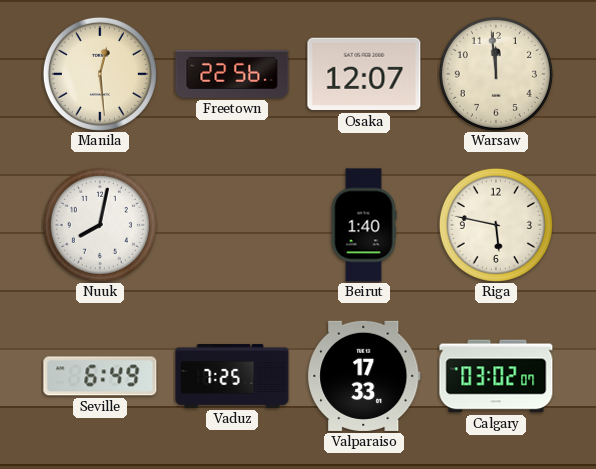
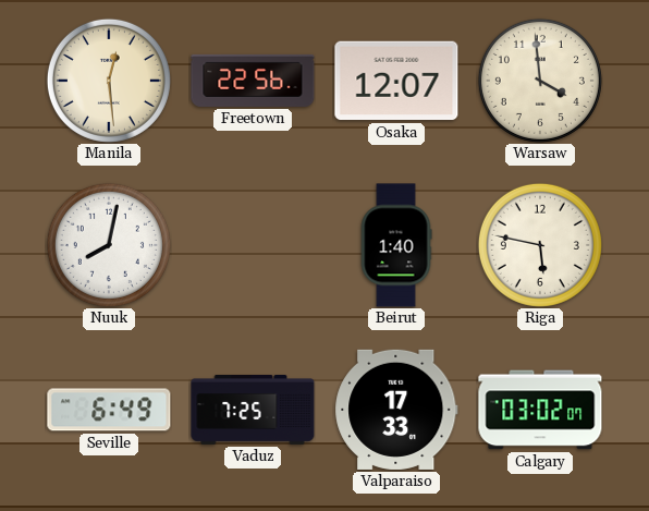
Warsaw: 11:59 -> 3:59 (540, 81)
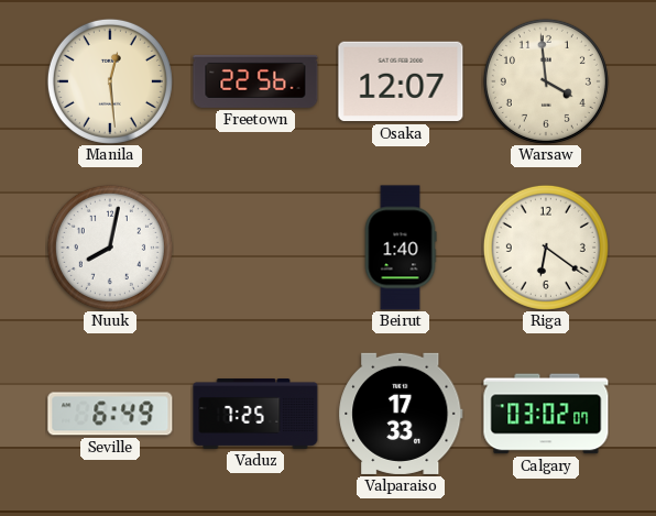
Riga: 5:47 -> 6:21 (546, 248)
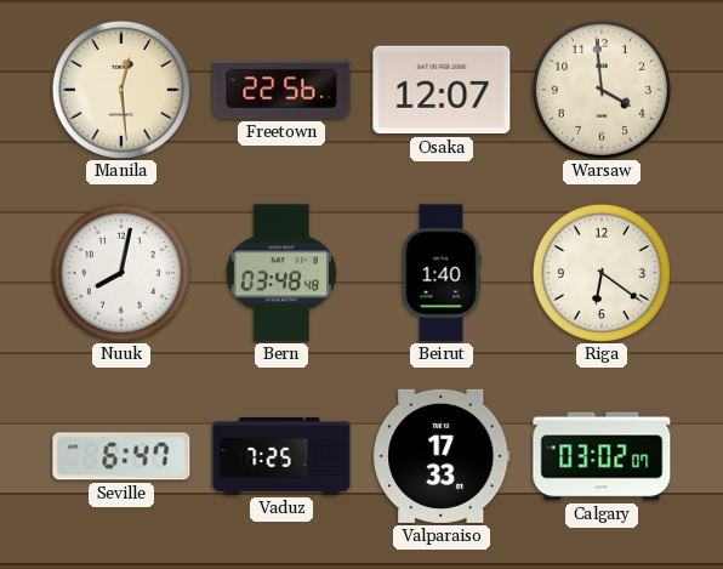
Bern: none -> 03:48 (281, 273)
Seville: 6:49 -> 6:47 (121, 456)
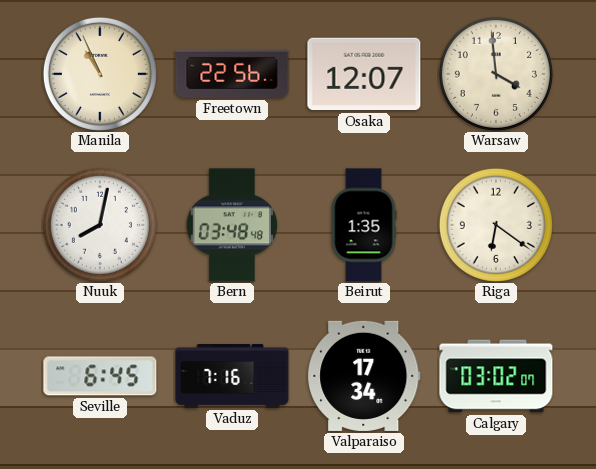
Manila: 12:29 -> 10:56 (100, 74)
Beirut: 1:40 -> 1:35 (364, 225)
Seville: 6:47 -> 6:45 (100, 376)
Vaduz: 7:25 -> 7:16 (232, 377)
Valparaiso: 17:33 -> 17:34 (364, 376)
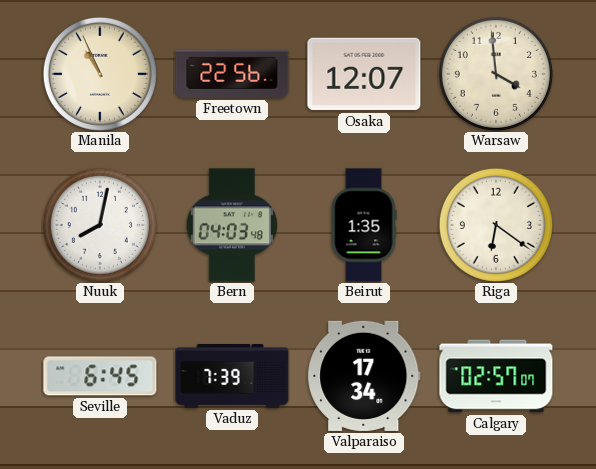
Bern: 03:48 -> 04:03 (232, 225)
Vaduz: 7:16 -> 7:39 (232, 377)
Calgary: 03:02 -> 02:57 (496, 376)
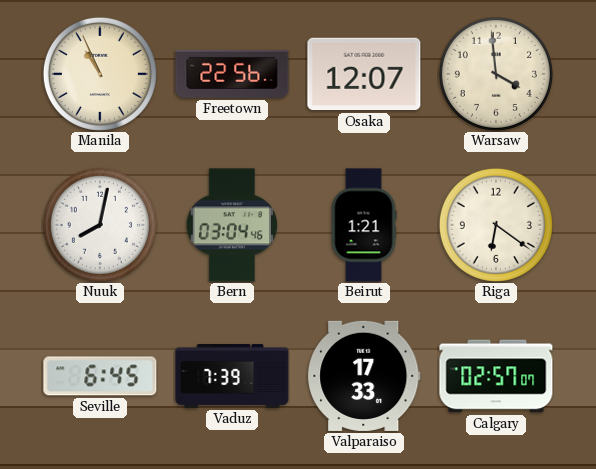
Bern: 04:03 -> 03:04 (232, 225)
Beirut: 1:35 -> 1:21 (364, 225)
Valparaiso: 17:34 -> 17:33 (364, 376)
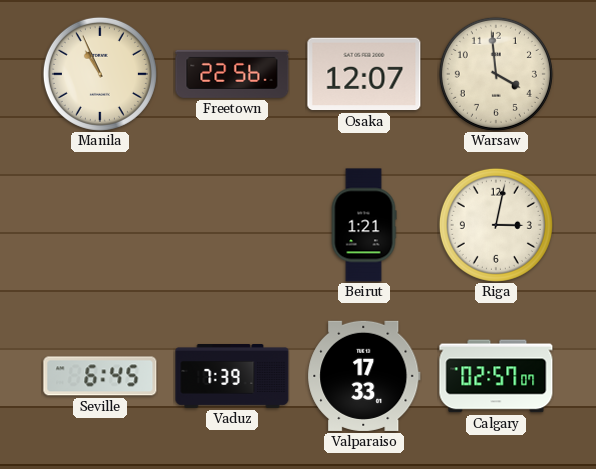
Nuuk: 8:02 -> none (100, 225)
Bern: 03:04 -> none (232, 225)
Riga: 6:21 -> 3:02 (496, 225)
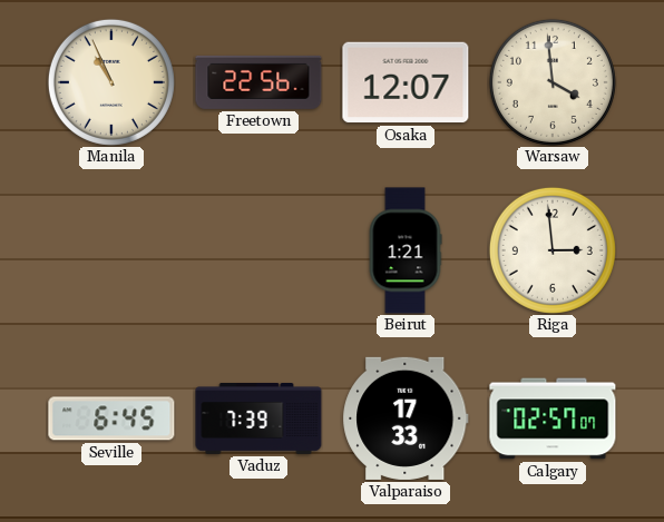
Riga: 3:02 -> 2:59 (553, 250)
